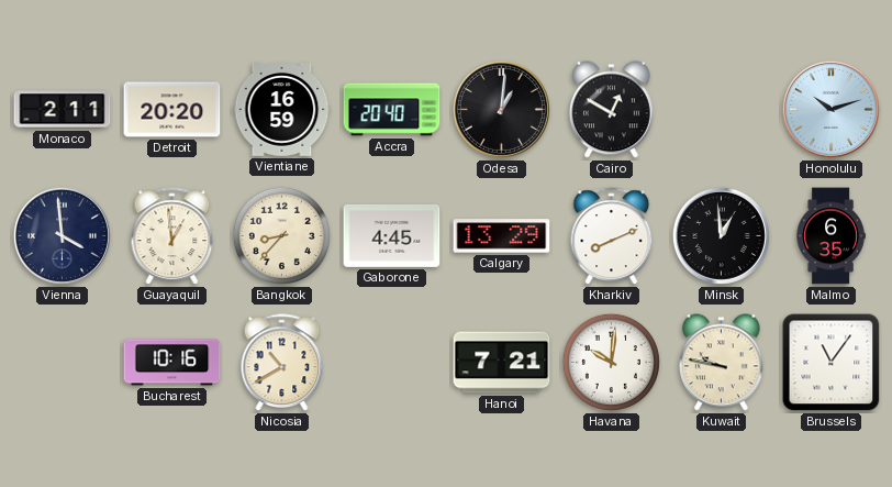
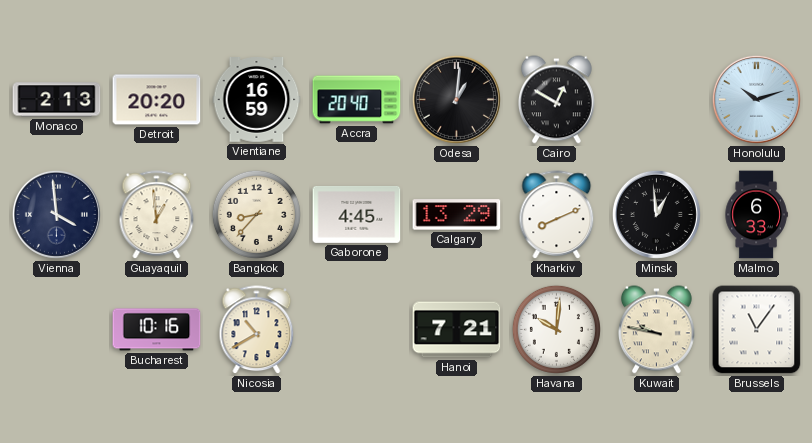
Monaco: 2:11 -> 2:13 (57, 100)
Malmo: 6:35 -> 6:33 (756, 215)
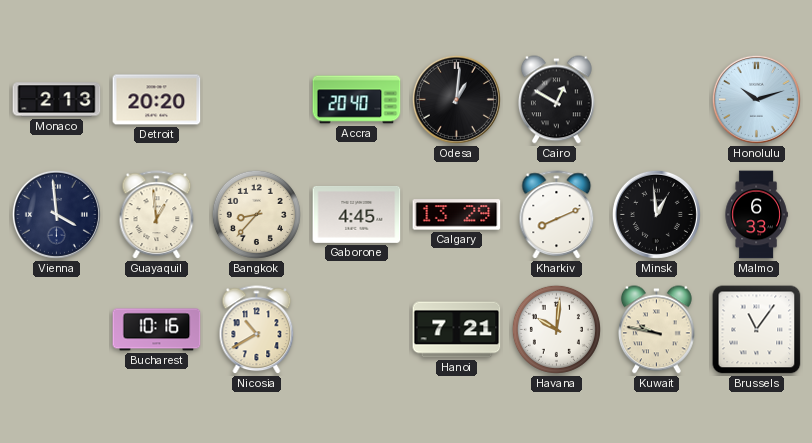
Vientiane: 16:59 -> none (257, 100)
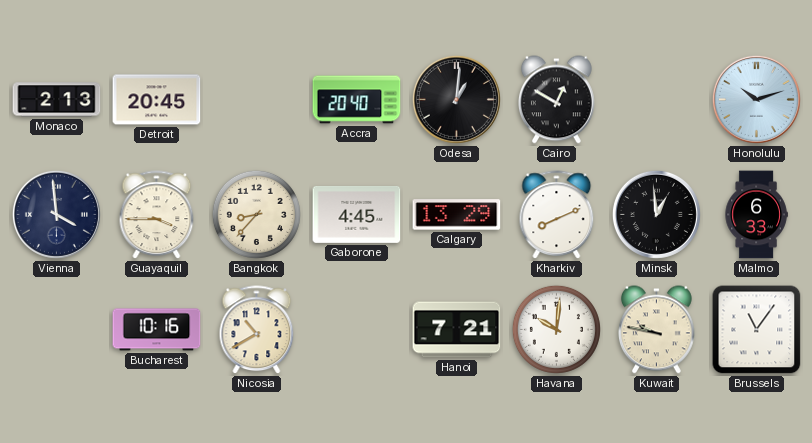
Detroit: 20:20 -> 20:45 (157, 100)
Guayaquil: 12:59 -> 3:45 (157, 215)
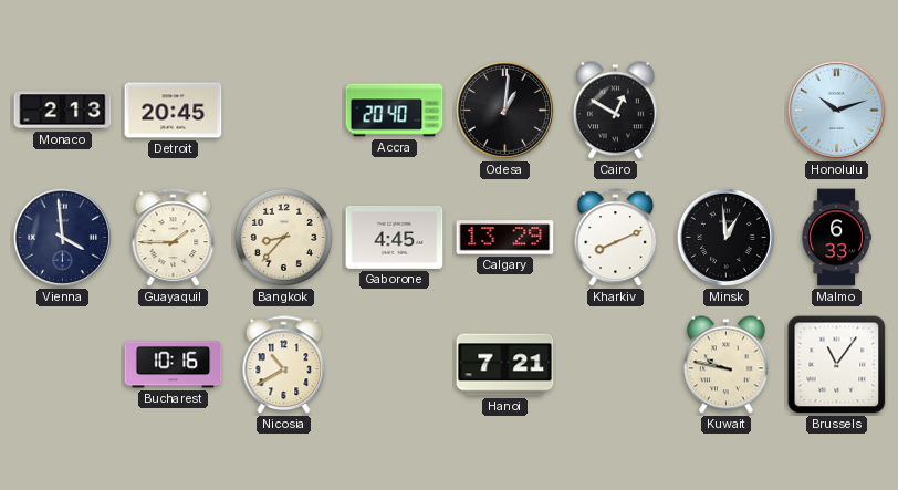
Guayaquil: 3:45 -> 1:45 (174, 238)
Havana: 10:01 -> none (556, 329)
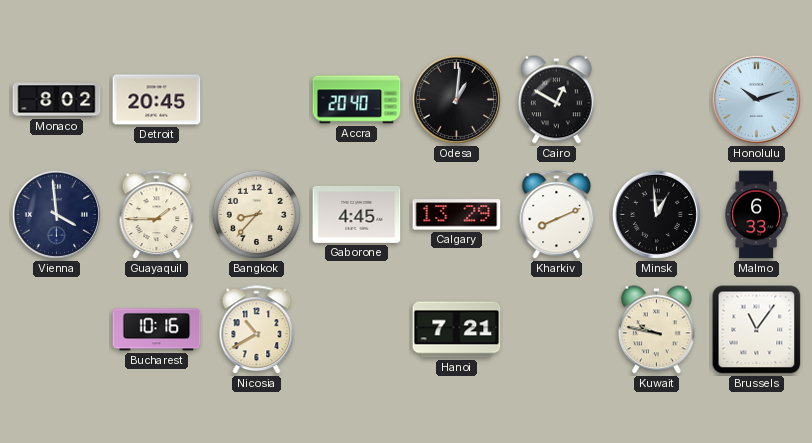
Monaco: 2:13 -> 8:02 (57, 100)
